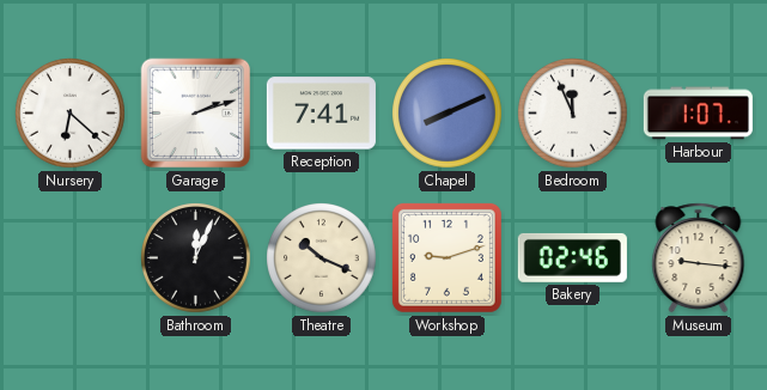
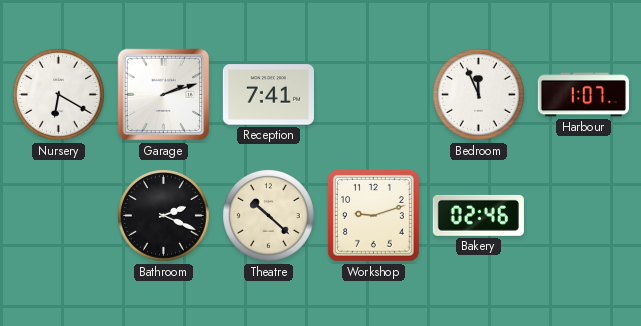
Nursery: 6:22 -> 6:20 (59, 95)
Chapel: 8:11 -> none (448, 114)
Bathroom: 12:04 -> 2:19 (164, 216)
Theatre: 10:19 -> 10:22 (269, 216)
Museum: 9:16 -> none (699, 258)
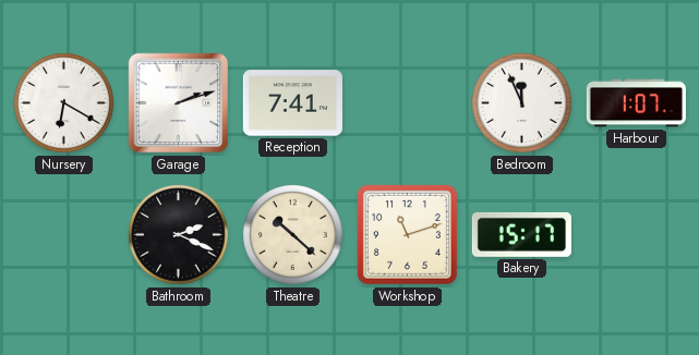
Workshop: 9:12 -> 11:12 (407, 234)
Bakery: 02:46 -> 15:17 (521, 234)
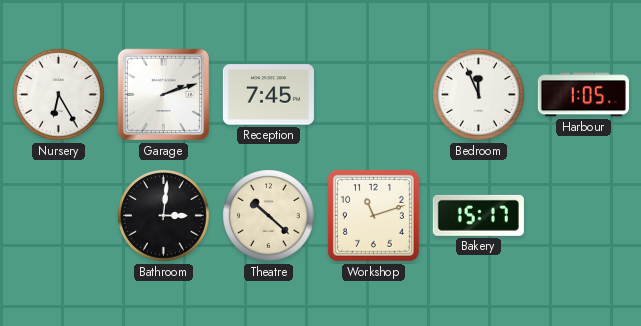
Nursery: 6:20 -> 6:25 (59, 95)
Reception: 7:41 -> 7:45 (268, 95)
Harbour: 1:07 -> 1:05 (583, 95)
Bathroom: 2:19 -> 3:01 (164, 216)
